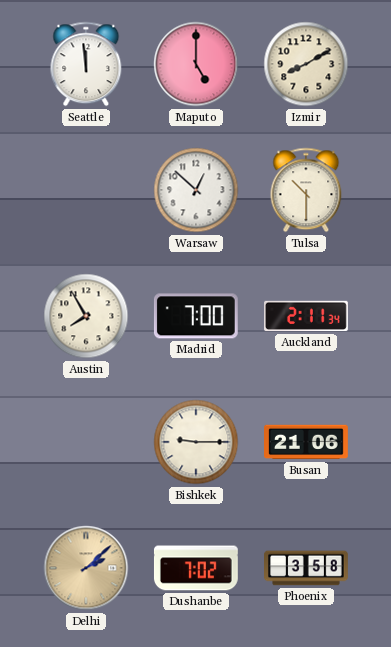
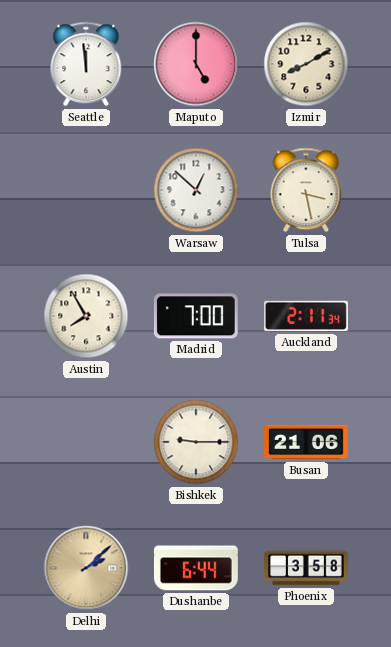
Tulsa: 10:30 -> 3:28 (306, 190)
Dushanbe: 7:02 -> 6:44 (196, 568)
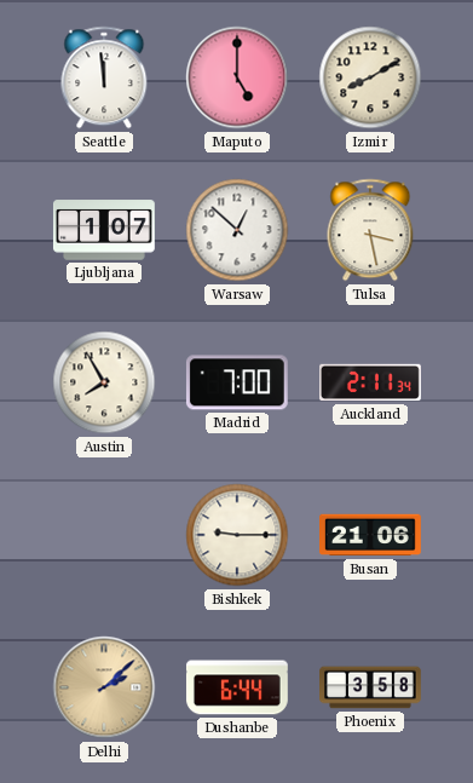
Ljubljana: none -> 1:07 (104, 230)
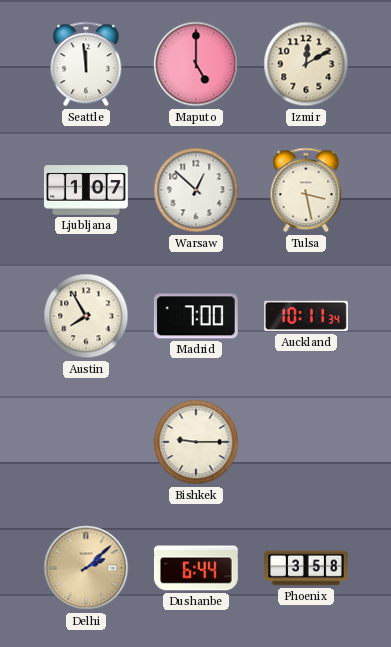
Izmir: 8:10 -> 12:10 (306, 64)
Auckland: 2:11 -> 10:11 (307, 316)
Busan: 21:06 -> none (371, 535)
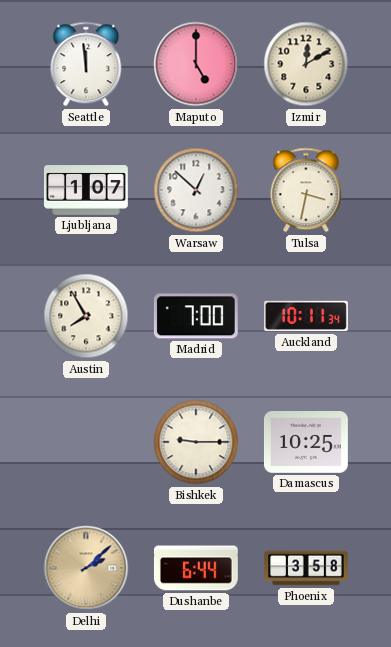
Tulsa: 3:28 -> 3:32 (306, 190)
Damascus: none -> 10:25 (306, 443)
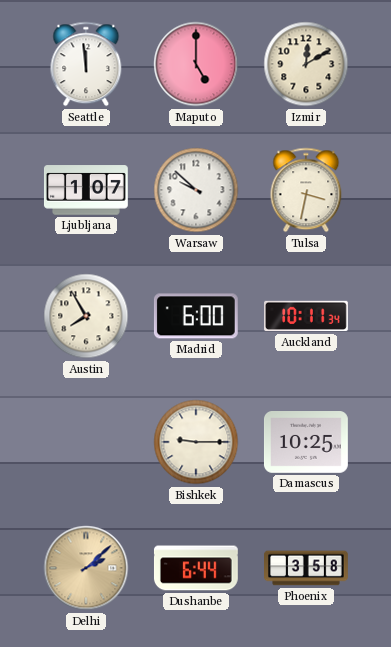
Warsaw: 12:52 -> 9:52 (196, 190)
Madrid: 7:00 -> 6:00 (196, 316)
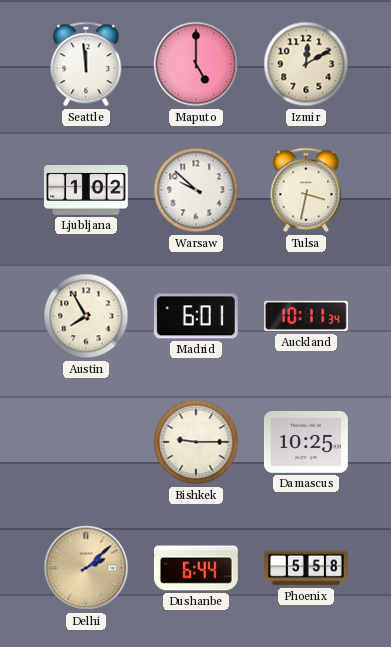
Ljubljana: 1:07 -> 1:02 (86, 190)
Madrid: 6:00 -> 6:01 (196, 316)
Phoenix: 3:58 -> 5:58 (307, 568)
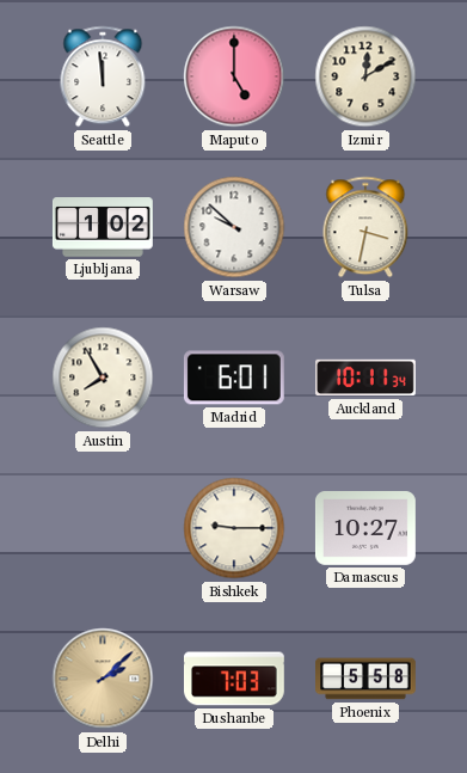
Damascus: 10:25 -> 10:27 (365, 529)
Dushanbe: 6:44 -> 7:03 (234, 679)
